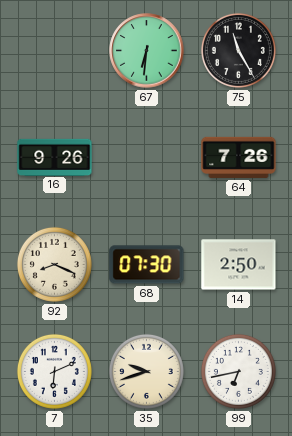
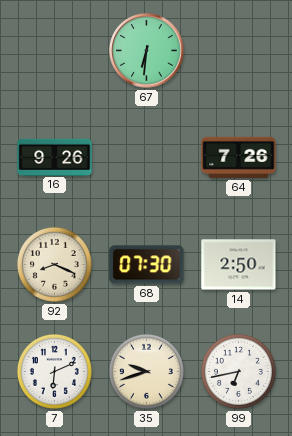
75: 11:25 -> none (238, 50)
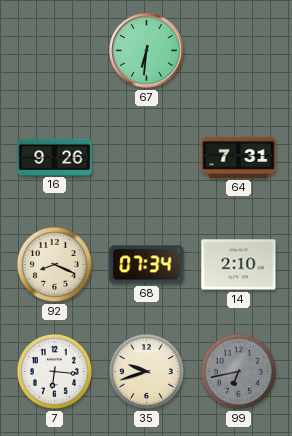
64: 7:26 -> 7:31 (239, 157)
68: 07:30 -> 07:34 (147, 265)
14: 2:50 -> 2:10 (239, 265)
7: 6:11 -> 6:16 (54, 371)
99 dial: white -> grey (238, 371)
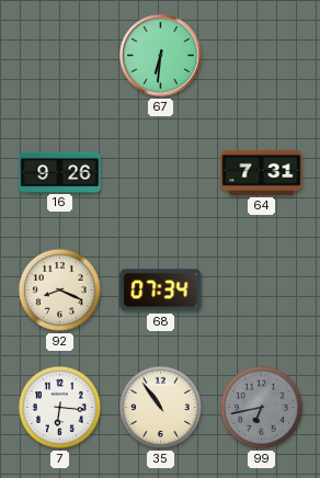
14: 2:10 -> none (239, 265)
35: 9:42 -> 10:54 (160, 407)
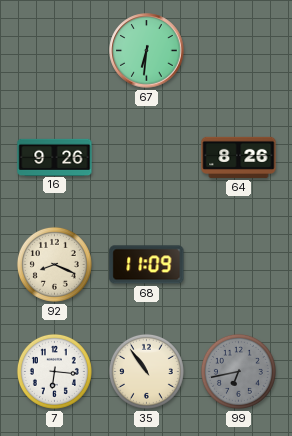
64: 7:31 -> 8:26 (239, 157)
68: 07:34 -> 11:09 (147, 265)
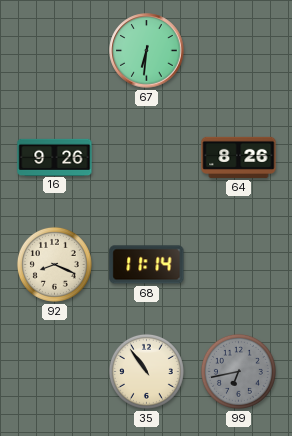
68: 11:09 -> 11:14 (147, 265)
7: 6:16 -> none (54, 371)
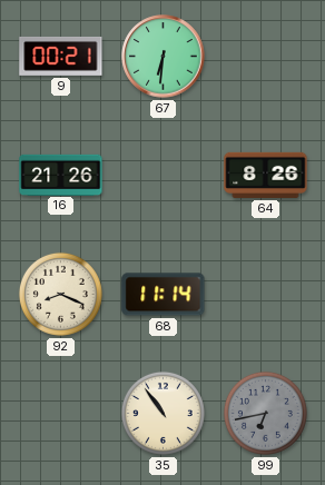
9: none -> 00:21 (61, 56)
16: 9:26 -> 21:26 (61, 175)
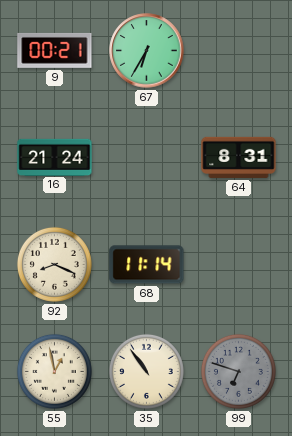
67: 6:31 -> 6:35 (147, 51)
16: 21:26 -> 21:24 (55, 157)
64: 8:26 -> 8:31 (239, 157)
55: none -> 12:58 (54, 371)
99: 6:43 -> 6:48 (238, 371)
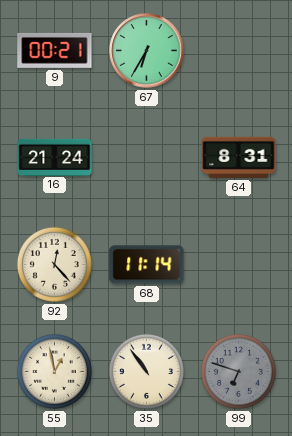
92: 8:19 -> 12:23 (54, 264)
